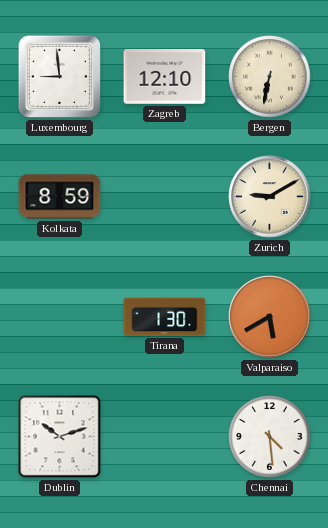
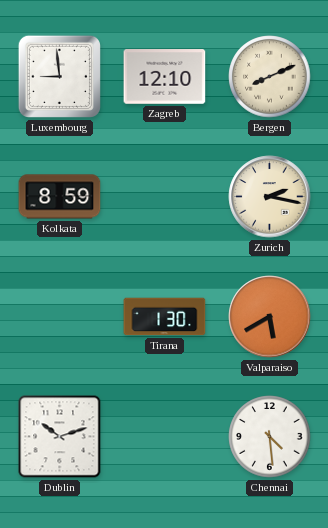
Bergen: 6:32 -> 8:11 (270, 77)
Zurich: 9:10 -> 2:17 (270, 197)
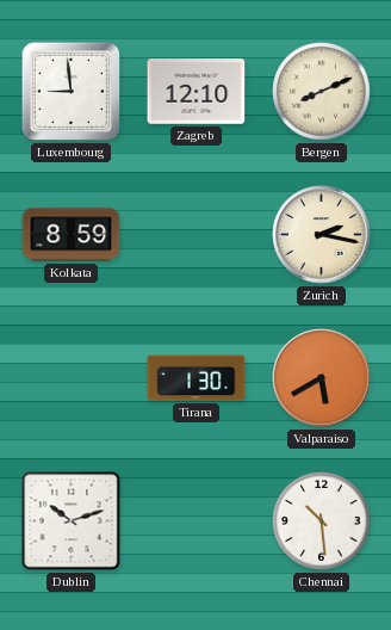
Chennai: 4:29 -> 10:29 (322, 521)
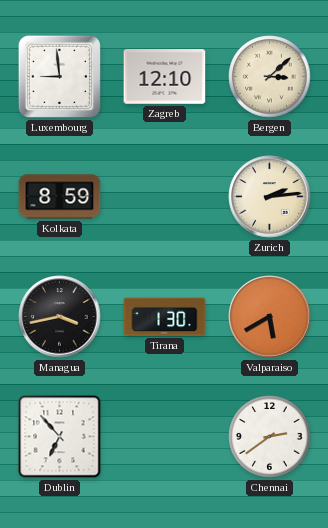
Bergen: 8:11 -> 3:08 (270, 77)
Zurich: 2:17 -> 2:14 (270, 197)
Managua: none -> 3:43 (60, 317)
Dublin: 10:12 -> 6:53 (60, 437)
Chennai: 10:29 -> 2:39 (270, 437)
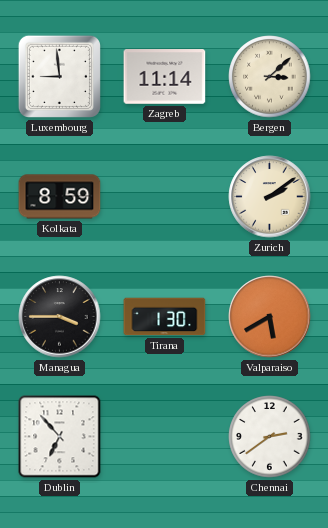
Zagreb: 12:10 -> 11:14 (165, 77)
Zurich: 2:14 -> 2:09 (270, 197)
Managua: 3:43 -> 3:45 (60, 317)
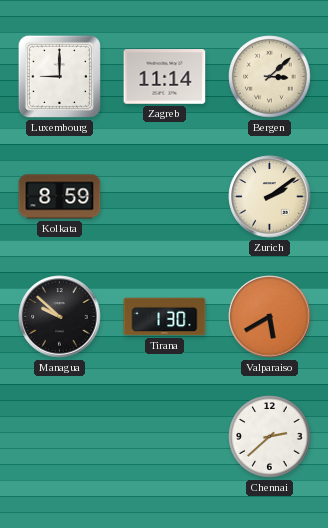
Luxembourg: 8:59 -> 9:00 (59, 76)
Managua: 3:45 -> 9:52 (60, 317)
Dublin: 6:53 -> none (60, 437)
Chennai: 2:39 -> 2:38 (270, 437)
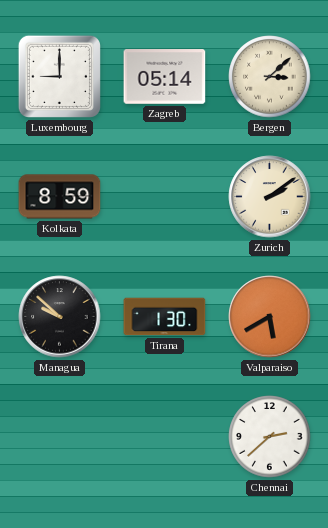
Zagreb: 11:14 -> 05:14 (165, 77)
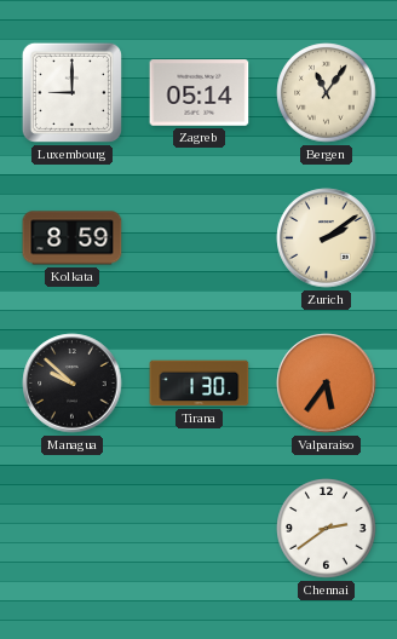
Bergen: 3:08 -> 11:06 (327, 93)
Valparaiso: 5:40 -> 5:36 (327, 384)
Chennai: 2:38 -> 2:39 (327, 529)
